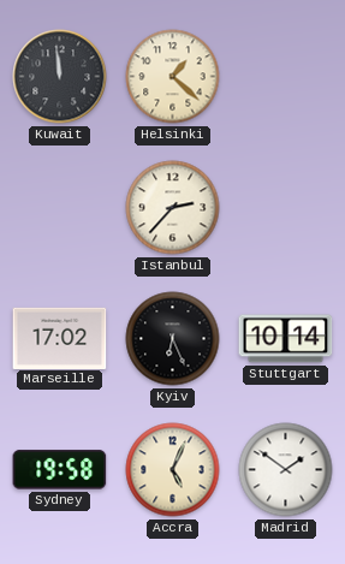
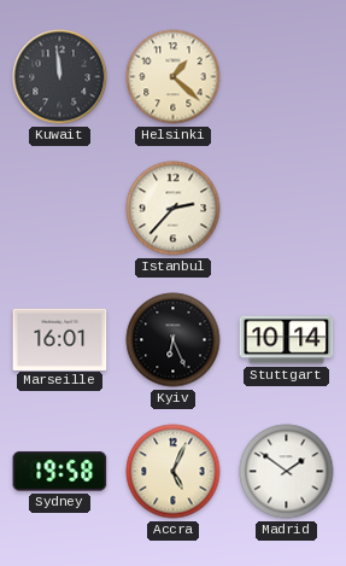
Marseille: 17:02 -> 16:01 (60, 339)
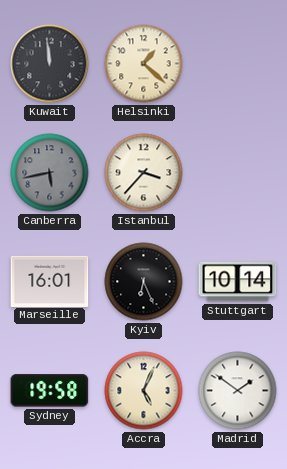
Canberra: none -> 5:43 (50, 173)
Istanbul: 2:37 -> 3:37 (144, 173)
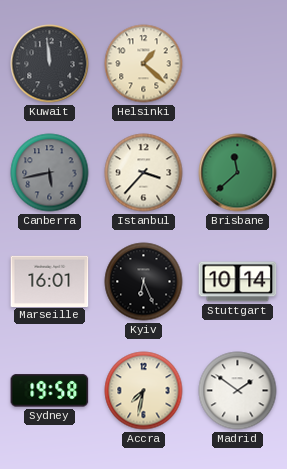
Brisbane: none -> 11:38 (238, 173)
Accra: 5:04 -> 7:32 (144, 391)
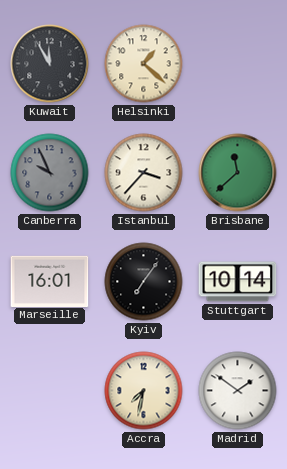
Kuwait: 11:59 -> 11:55 (50, 64)
Canberra: 5:43 -> 9:56 (50, 173)
Kyiv: 6:26 -> 7:06 (144, 282)
Sydney: 19:58 -> none (50, 391)
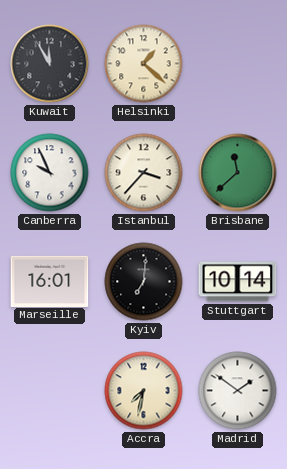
Canberra dial: grey -> white (50, 173)
Kyiv: 7:06 -> 7:01 (144, 282)
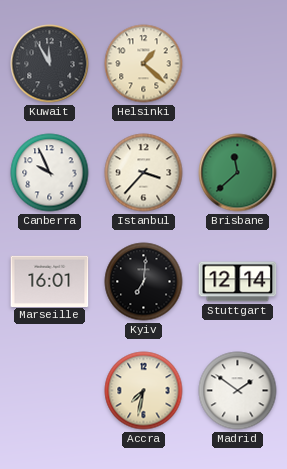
Stuttgart: 10:14 -> 12:14 (238, 282)
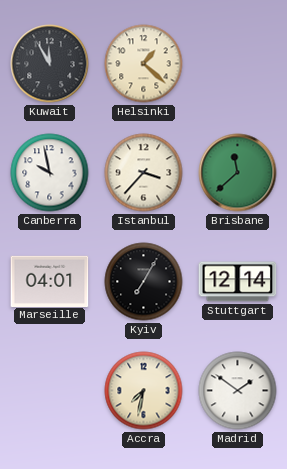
Canberra: 9:56 -> 9:58 (50, 173)
Marseille: 16:01 -> 04:01 (50, 281)
Kyiv: 7:01 -> 7:05 (144, 282)
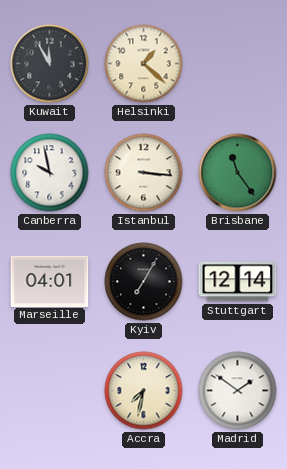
Istanbul: 3:37 -> 3:16 (144, 173)
Brisbane: 11:38 -> 11:24 (238, 173)
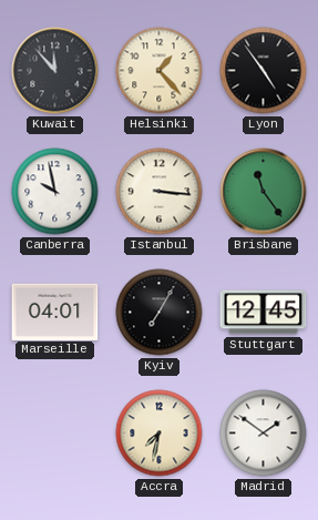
Kuwait: 11:55 -> 11:53 (55, 71)
Helsinki: 1:22 -> 1:23 (160, 71)
Lyon: none -> 4:54 (264, 71)
Stuttgart: 12:14 -> 12:45 (264, 313)
